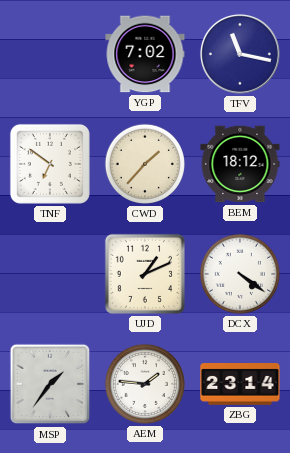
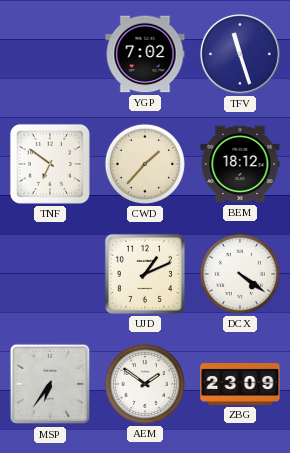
TFV: 11:17 -> 11:27 (240, 54)
MSP: 1:36 -> 6:36 (50, 384)
AEM: 1:46 -> 1:51 (145, 384)
ZBG: 23:14 -> 23:09 (240, 385)
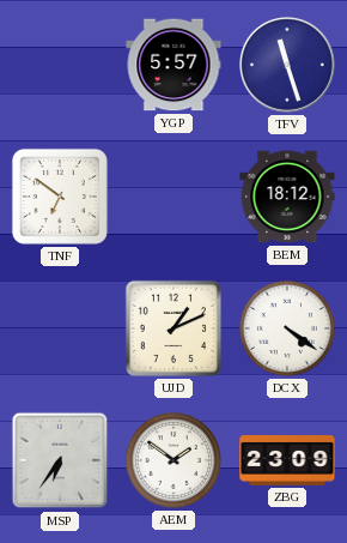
YGP: 7:02 -> 5:57 (173, 65)
CWD: 1:37 -> none (145, 164)
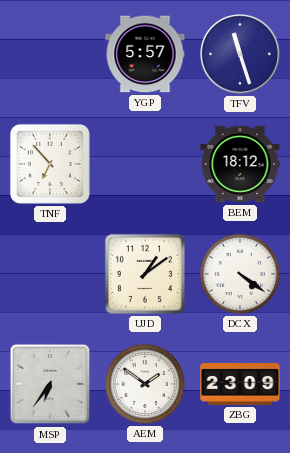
TNF: 6:51 -> 6:53 (50, 164)
UJD: 1:11 -> 1:09 (145, 274)
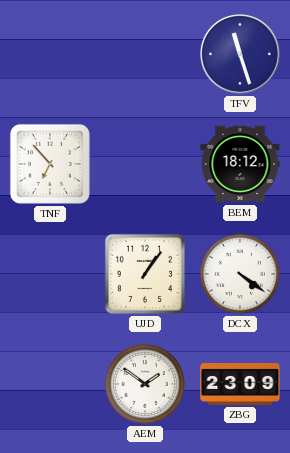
YGP: 5:57 -> none (145, 54)
UJD: 1:09 -> 1:06 (145, 274)
MSP: 6:36 -> none (50, 384)
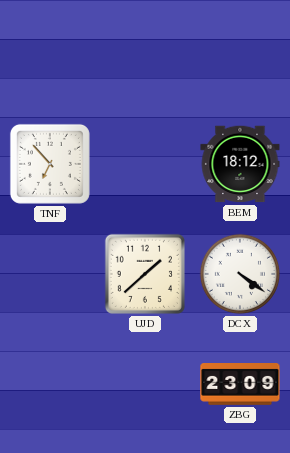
TFV: 11:27 -> none (240, 54)
UJD: 1:06 -> 1:38 (145, 274)
AEM: 1:51 -> none (145, 384)
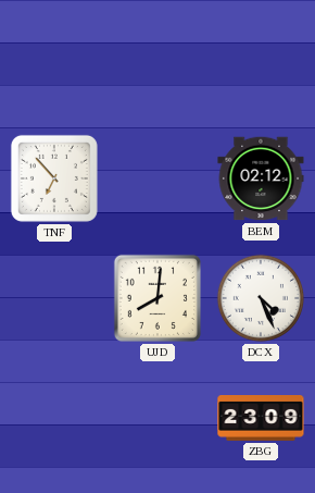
BEM: 18:12 -> 02:12 (261, 178)
UJD: 1:38 -> 8:01 (157, 298)
DCX: 4:21 -> 4:26 (261, 298)
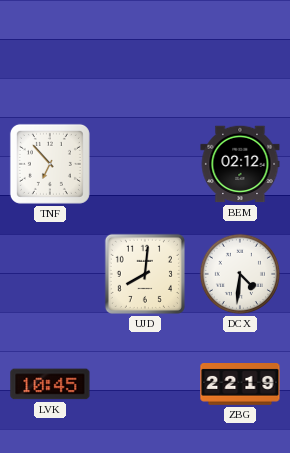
DCX: 4:26 -> 4:31 (240, 274)
LVK: none -> 10:45 (50, 384)
ZBG: 23:09 -> 22:19 (240, 385)
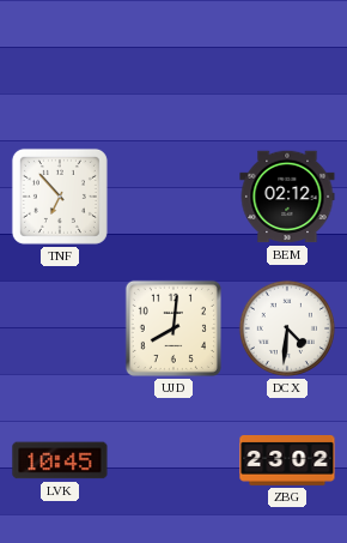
ZBG: 22:19 -> 23:02 (287, 461)
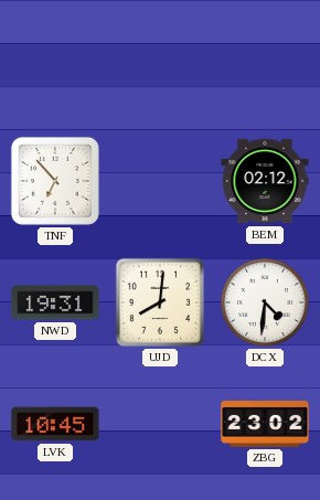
NWD: none -> 19:31 (55, 302)
